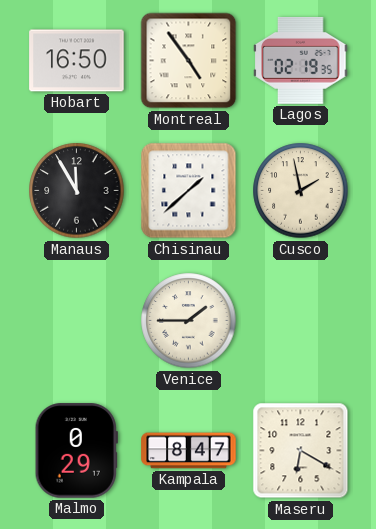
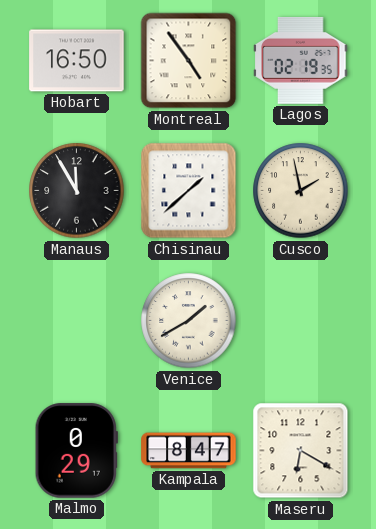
Venice: 1:45 -> 1:40 (189, 321)
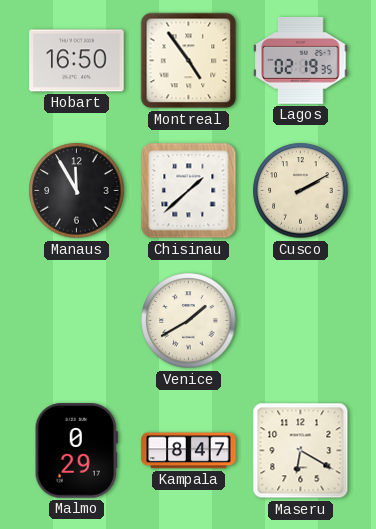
Cusco: 1:58 -> 2:10 (301, 191)
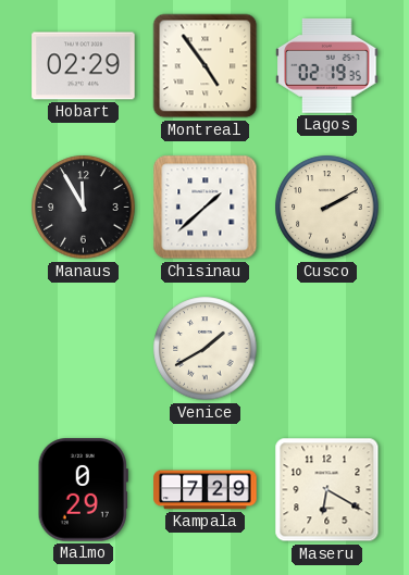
Hobart: 16:50 -> 02:29 (84, 66)
Kampala: 8:47 -> 7:29 (206, 490)
